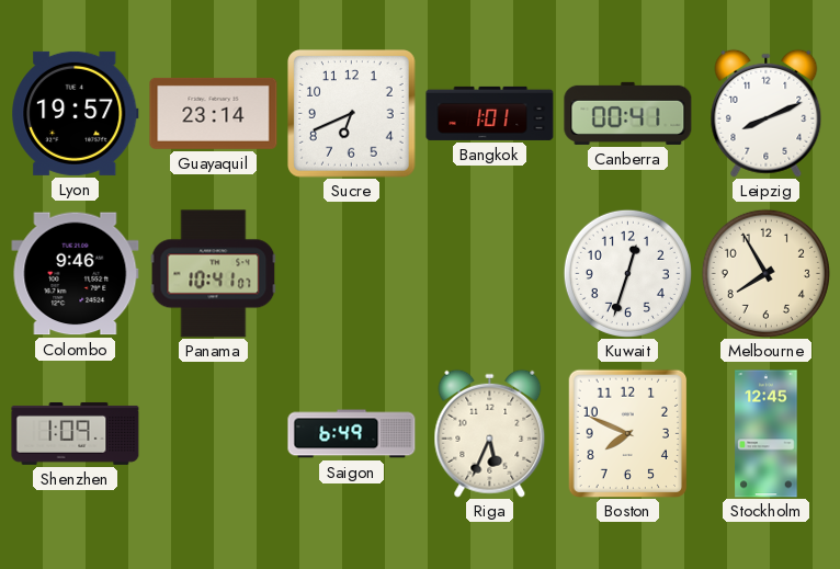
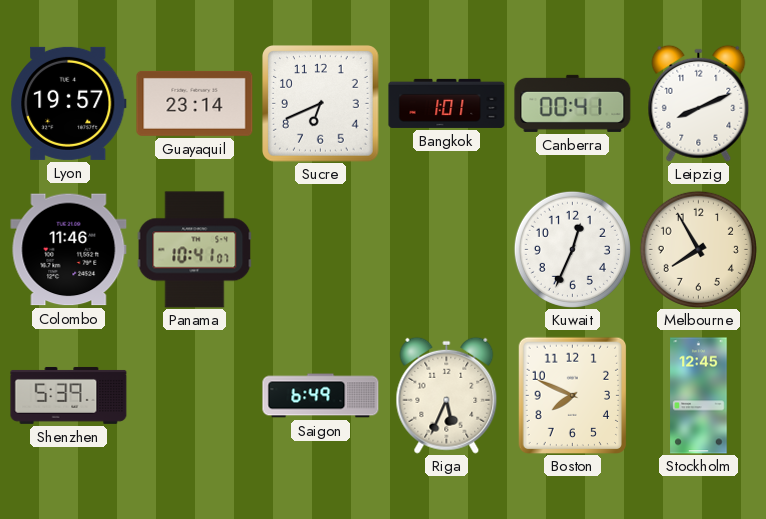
Colombo: 9:46 -> 11:46 (69, 250)
Kuwait: 12:33 -> 12:34 (572, 249)
Shenzhen: 1:09 -> 5:39 (69, 395)
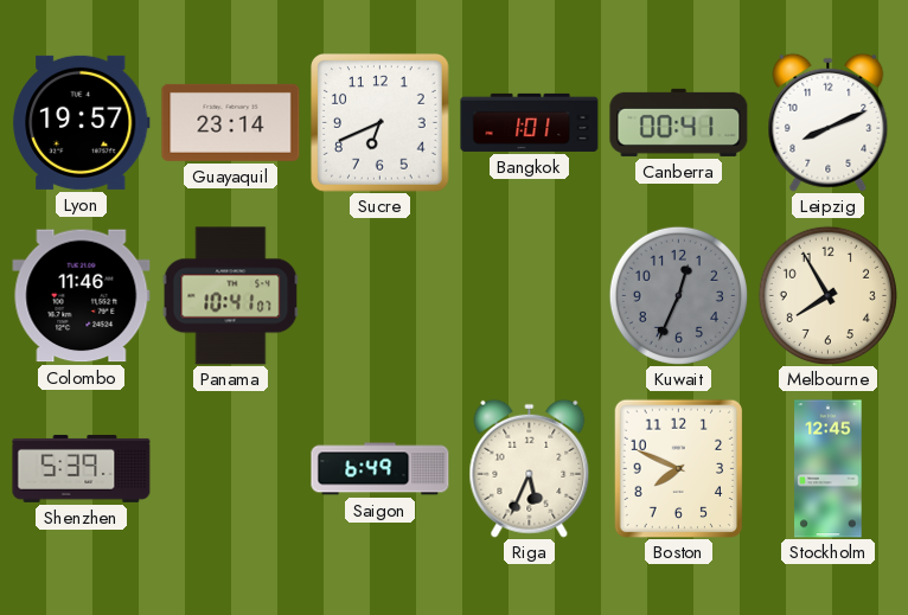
Kuwait dial: white -> grey (678, 295)
